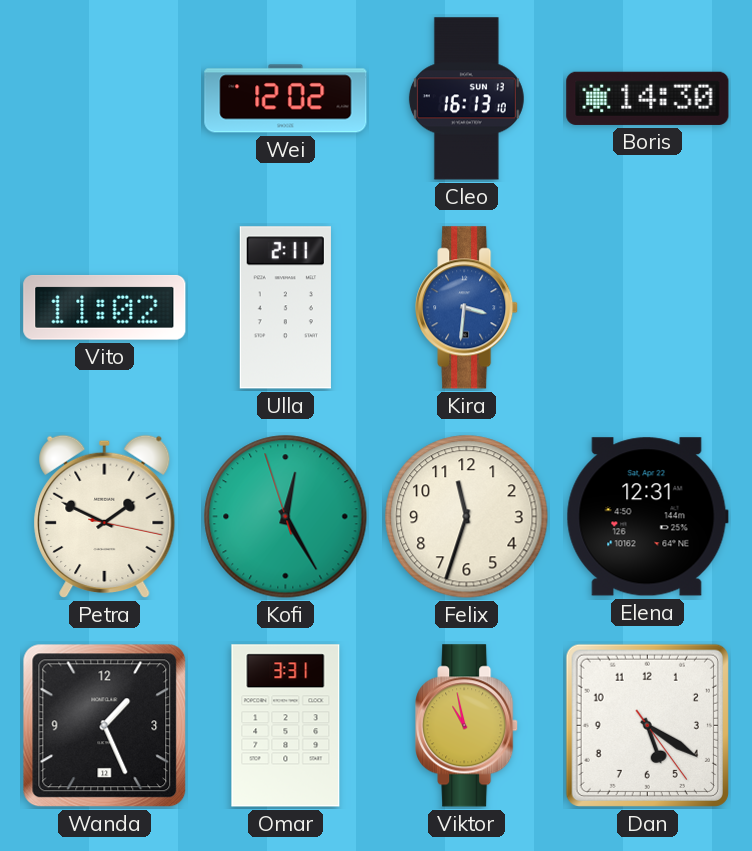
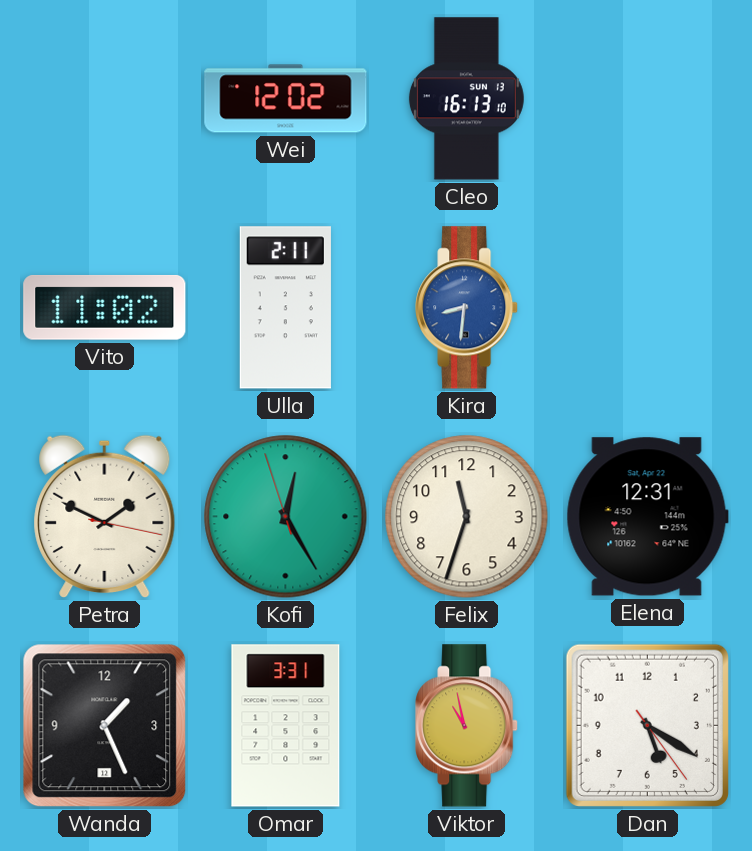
Boris: 14:30 -> none (648, 98)
Kira: 3:31 -> 8:31 (467, 308)
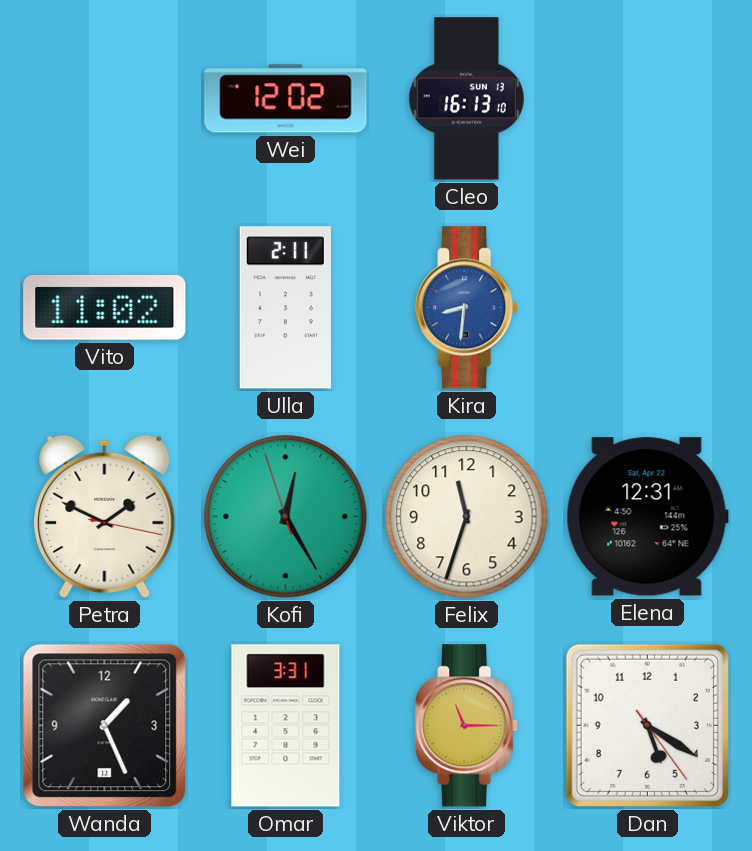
Viktor: 10:58 -> 11:15 (467, 726)
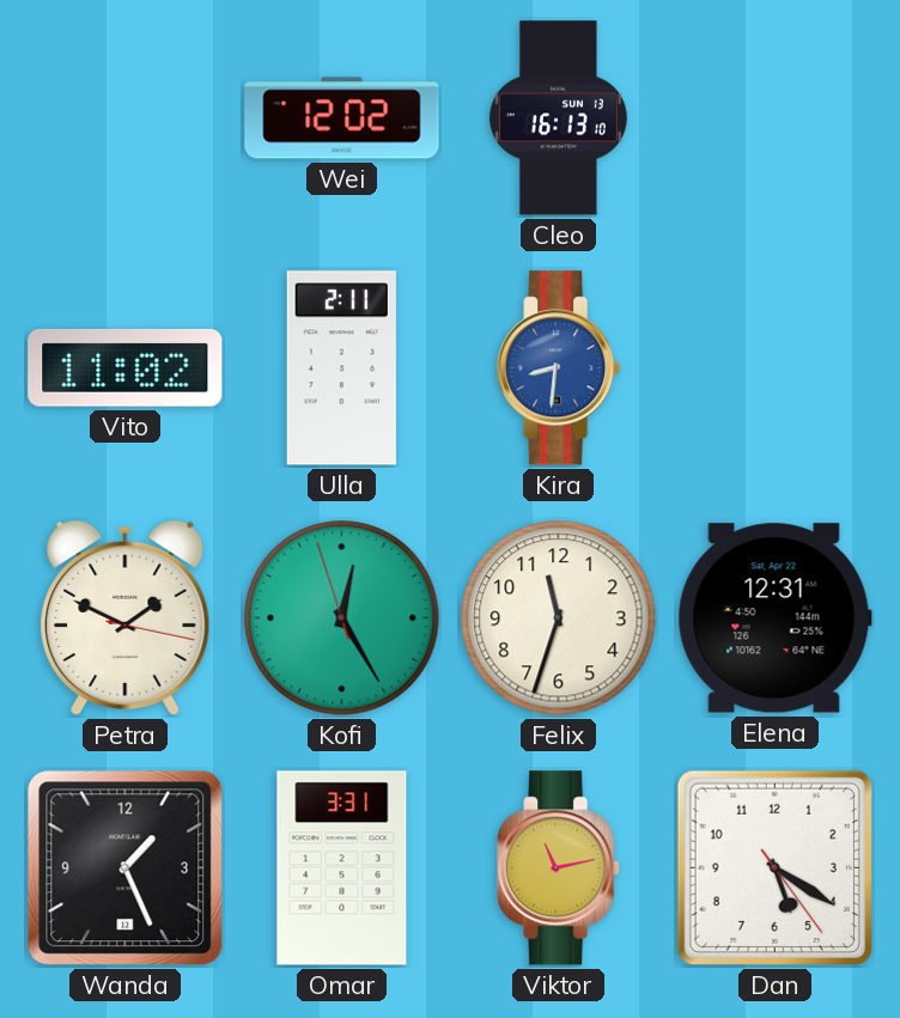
Viktor: 11:15 -> 11:13 (559, 868)
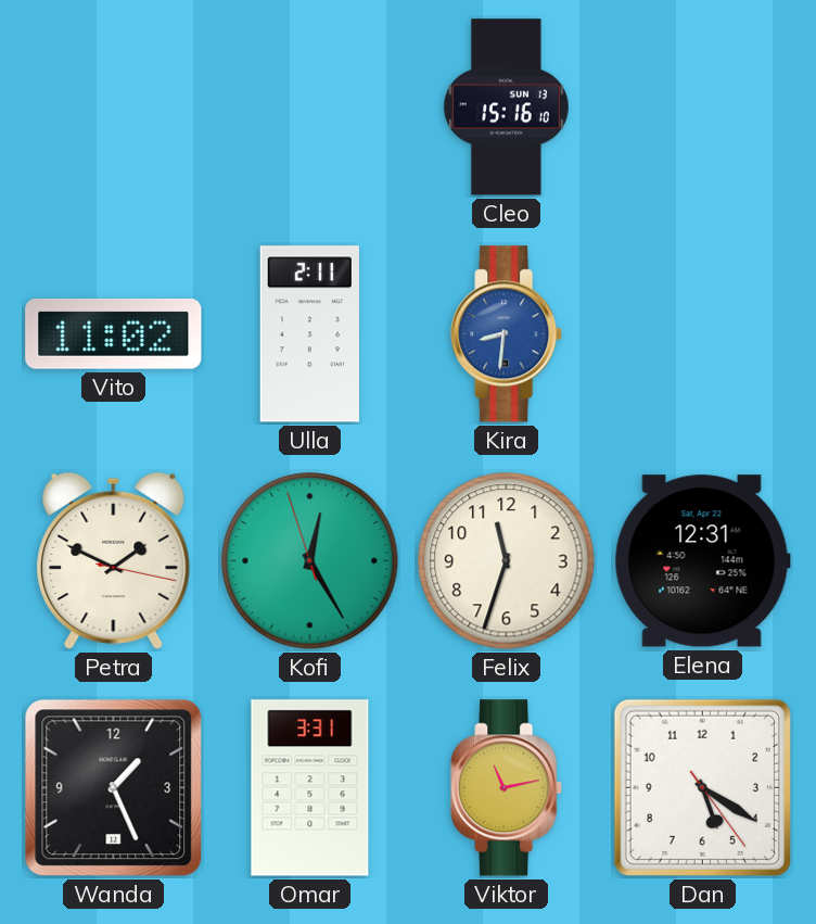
Wei: 12:02 -> none (342, 118)
Cleo: 16:13 -> 15:16 (506, 107)
